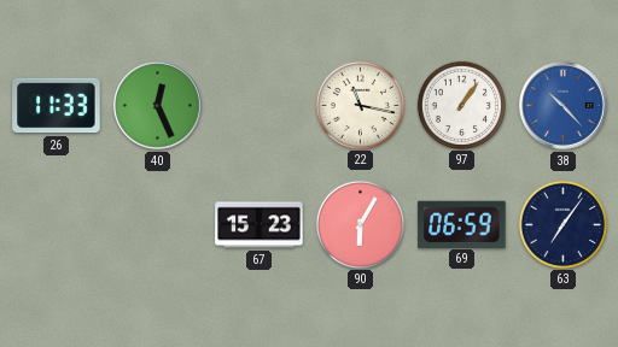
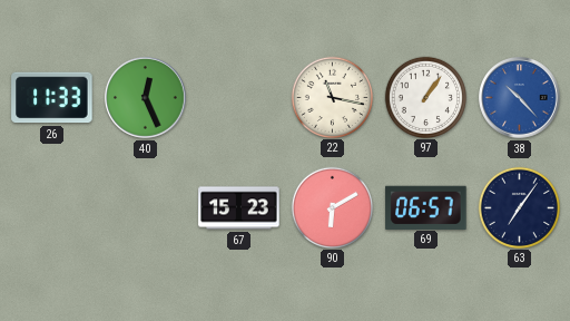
90: 6:05 -> 6:10 (332, 207)
69: 06:59 -> 06:57 (426, 207)
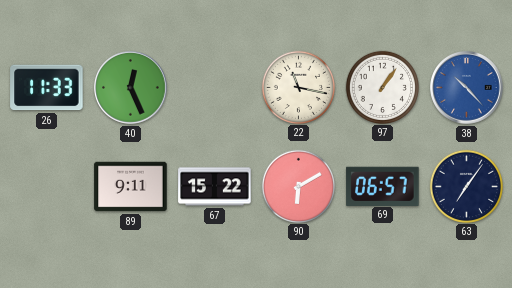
89: none -> 9:11 (131, 187)
67: 15:23 -> 15:22 (215, 187)
